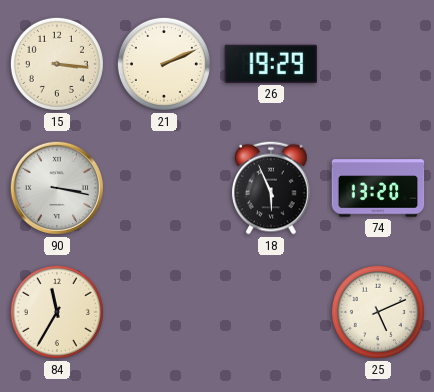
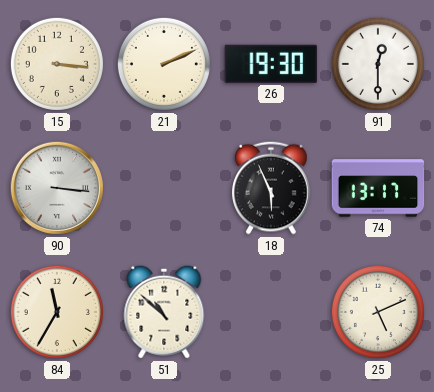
26: 19:29 -> 19:30 (271, 64)
91: none -> 12:30 (378, 64)
90: 3:17 -> 3:16 (57, 188)
74: 13:20 -> 13:17 (378, 188)
51: none -> 10:52 (164, 312)
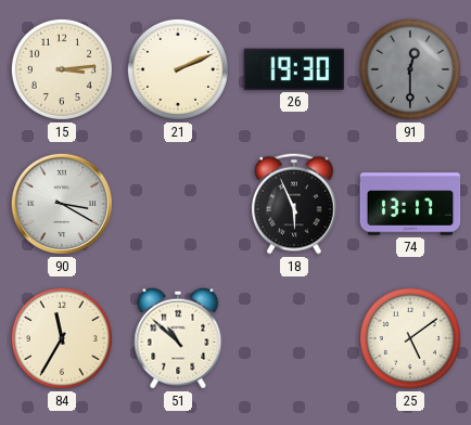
15: 3:16 -> 3:14 (62, 69)
91 dial: white -> grey (410, 69)
90: 3:16 -> 3:20 (62, 204)
25: 5:11 -> 5:09 (410, 338)
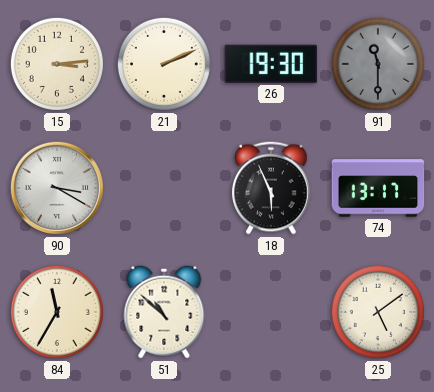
91: 12:30 -> 11:30 (378, 64)
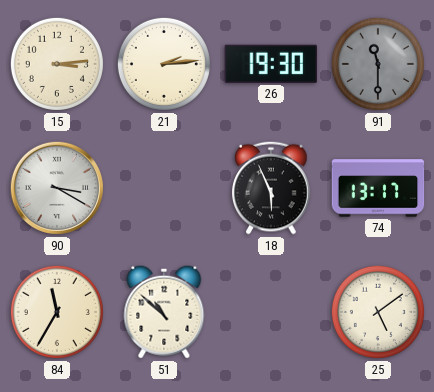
21: 2:11 -> 2:14 (164, 64)
